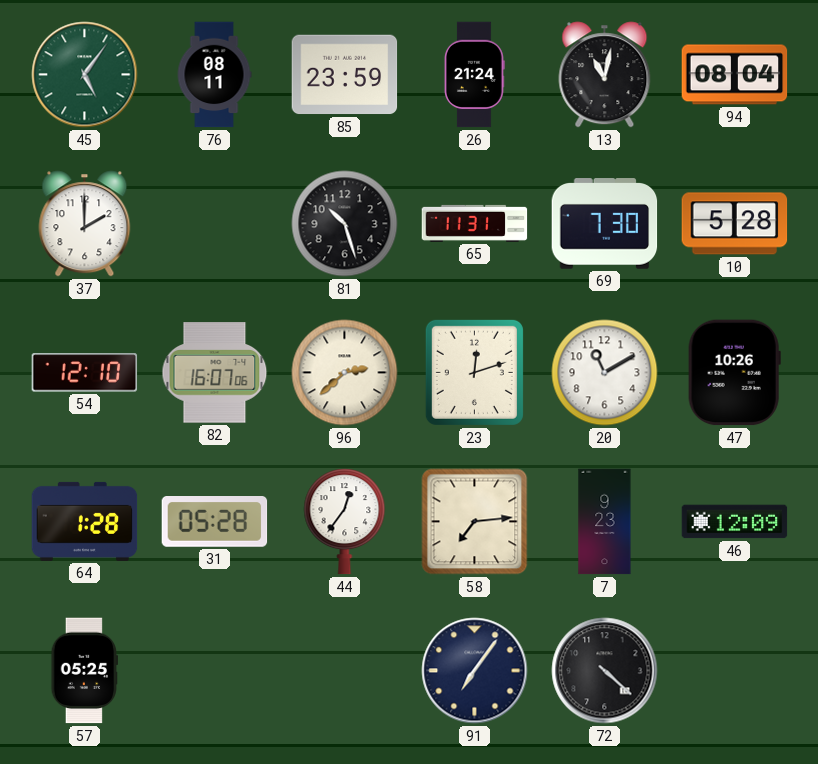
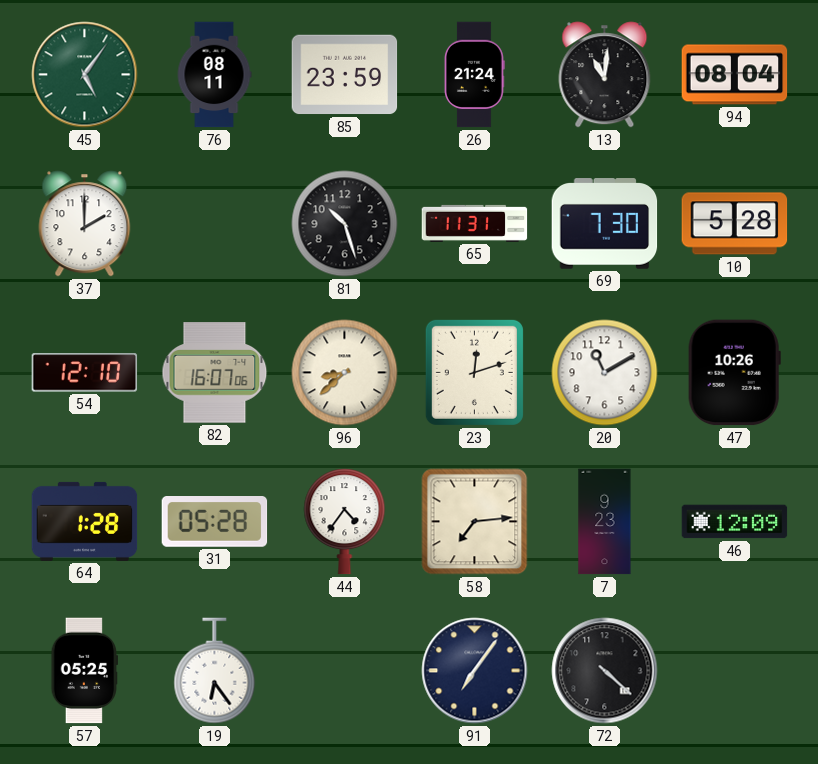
13: 11:02 -> 11:01 (605, 75)
96: 2:38 -> 8:38 (345, 373)
44: 12:36 -> 4:36 (345, 522)
19: none -> 6:24 (215, 671)
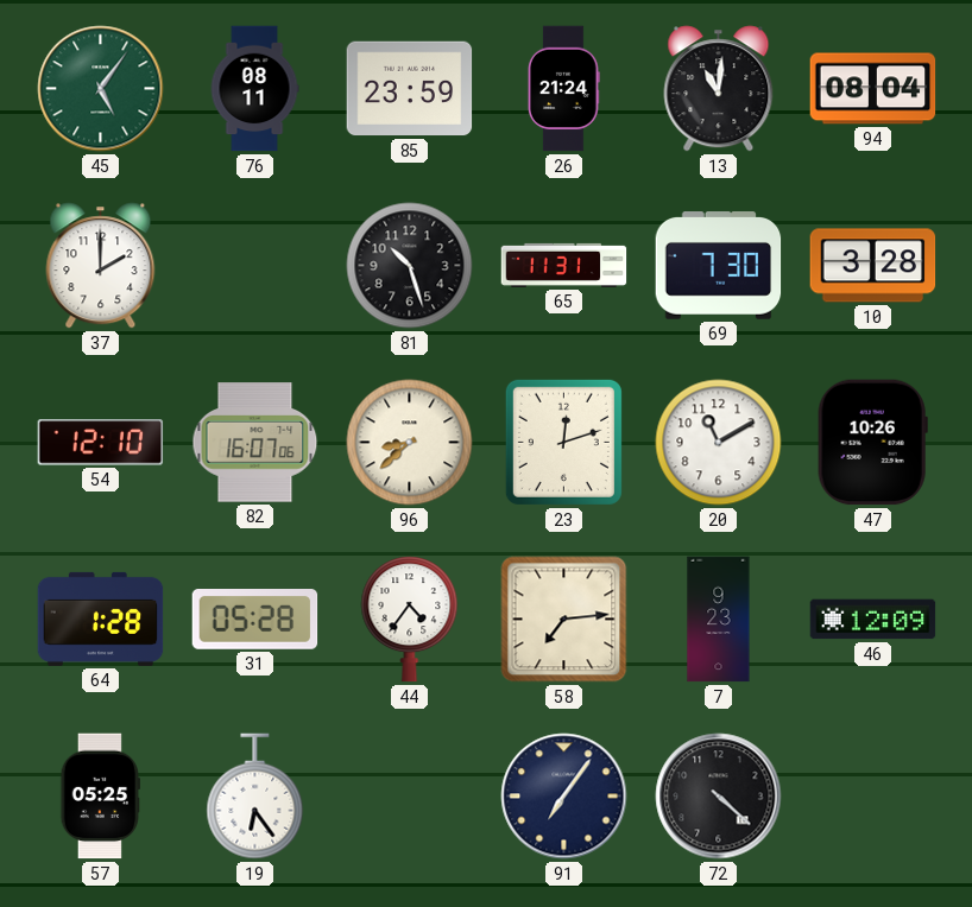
10: 5:28 -> 3:28 (873, 266)
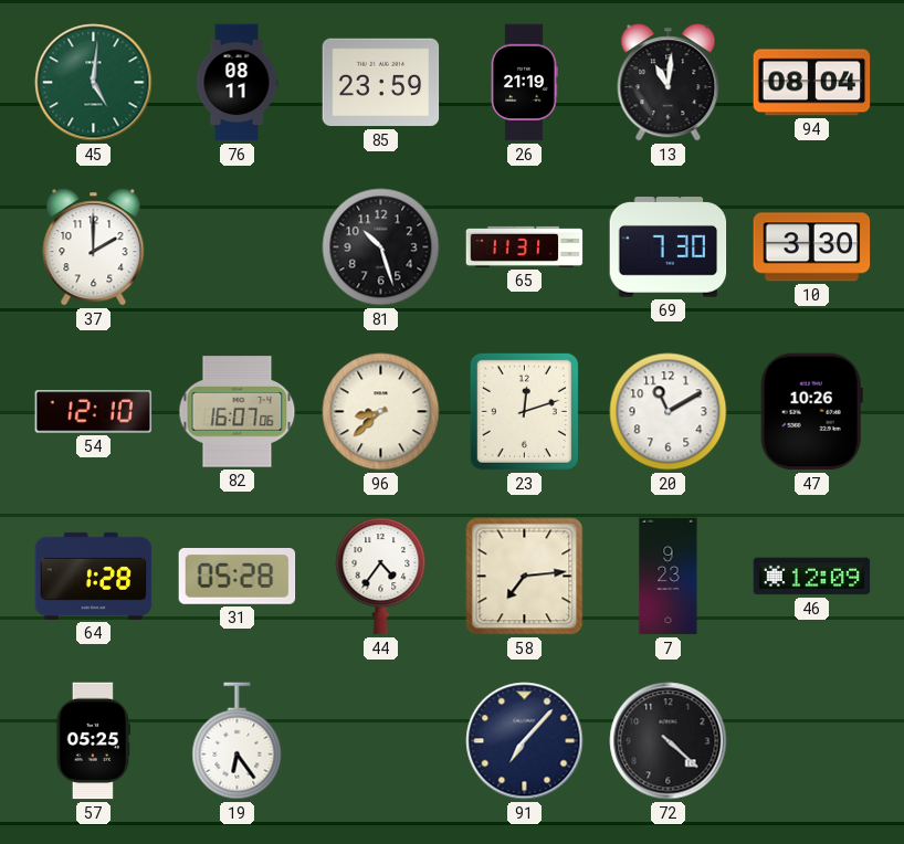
45: 5:06 -> 5:01 (94, 83)
26: 21:24 -> 21:19 (524, 83)
10: 3:28 -> 3:30 (812, 247)
91: 7:06 -> 7:07 (525, 741)
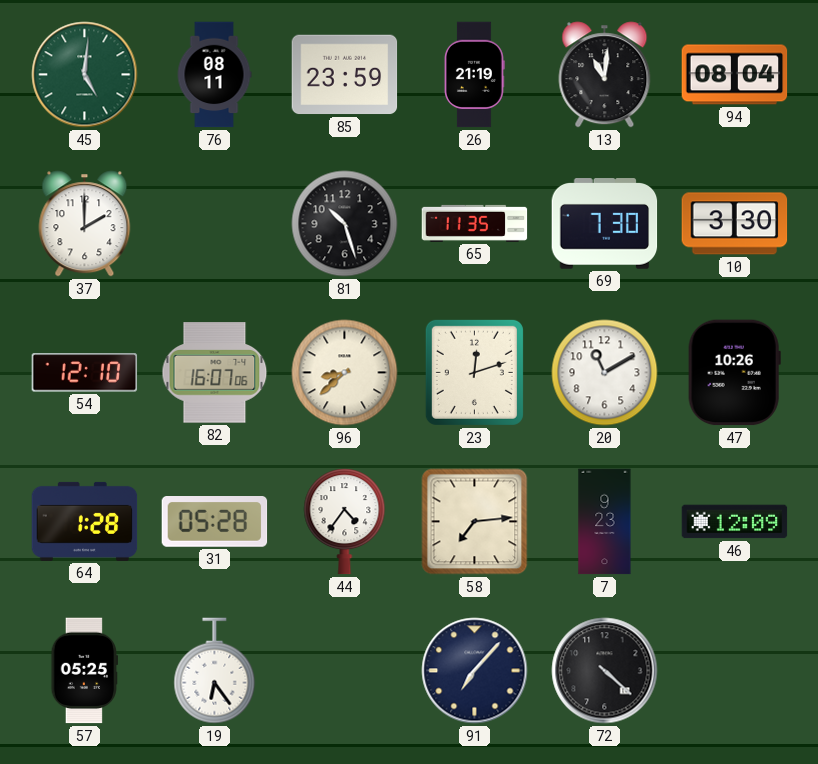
65: 11:31 -> 11:35 (475, 223)
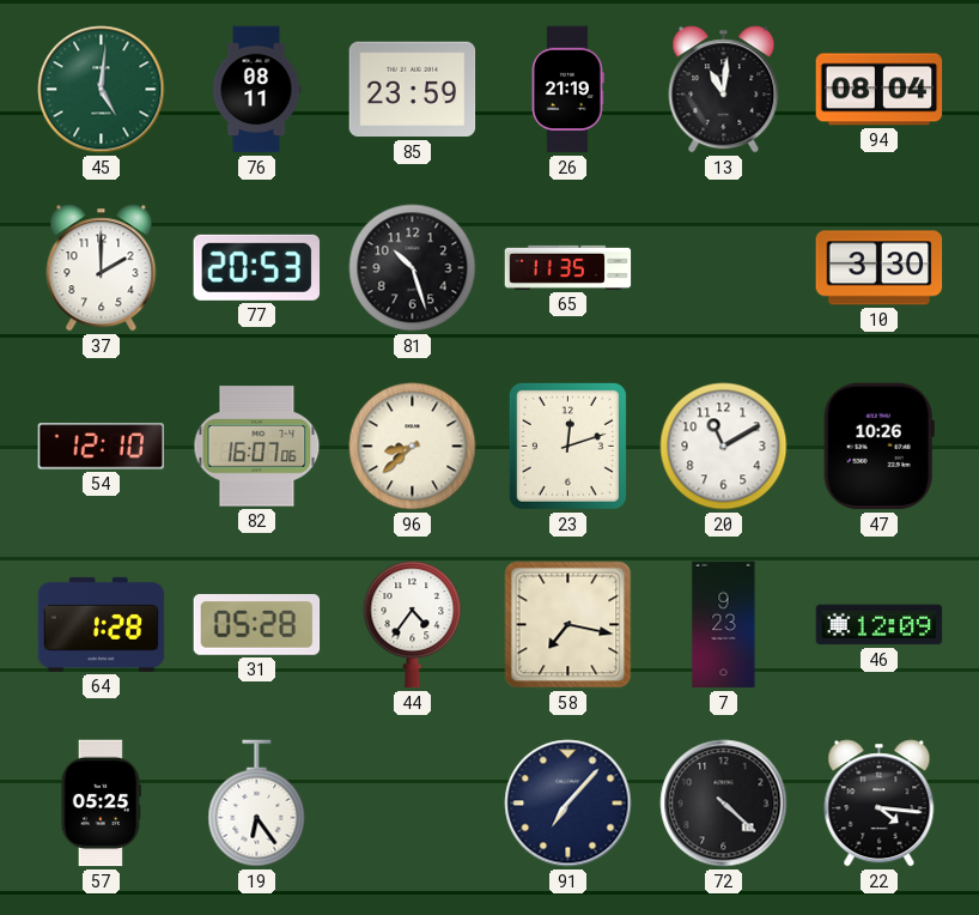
77: none -> 20:53 (257, 267)
69: 7:30 -> none (605, 224)
58: 7:14 -> 7:17 (568, 625)
22: none -> 4:16 (880, 804)
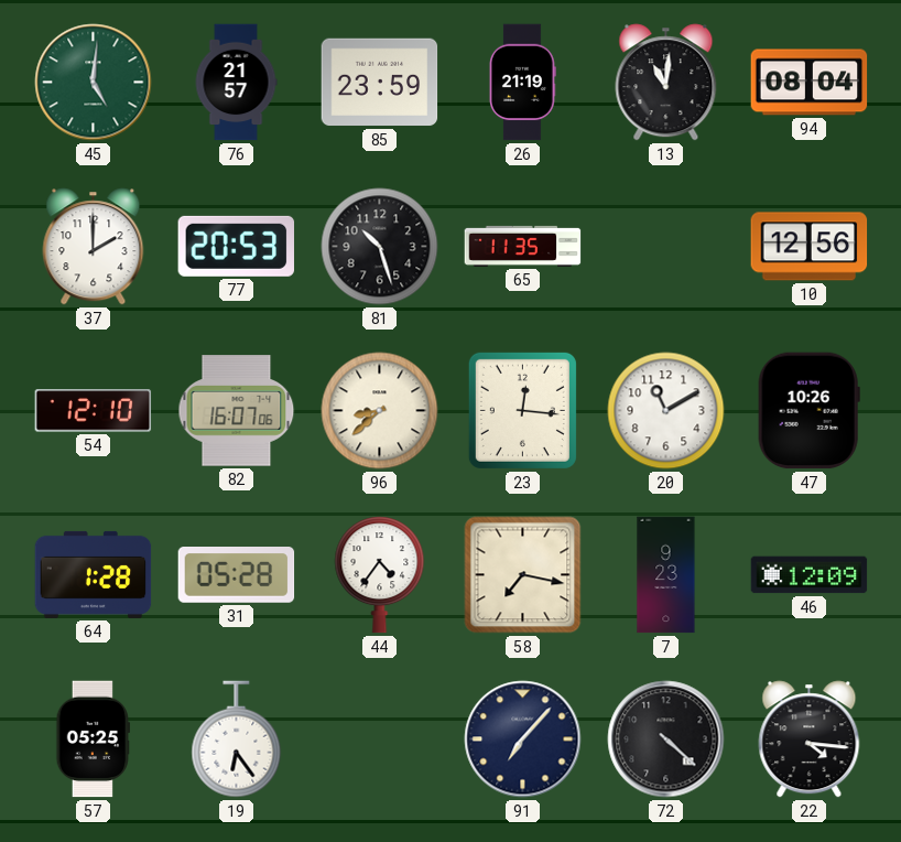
76: 08:11 -> 21:57 (236, 83)
10: 3:30 -> 12:56 (810, 247)
23: 12:12 -> 12:16 (522, 410)
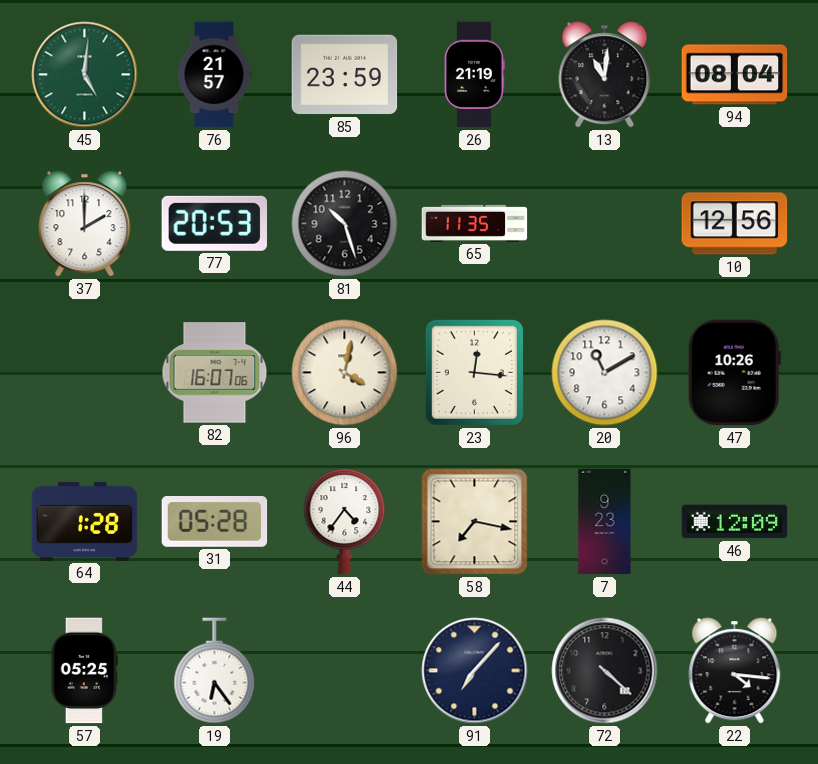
54: 12:10 -> none (94, 411)
96: 8:38 -> 4:02 (345, 373)
